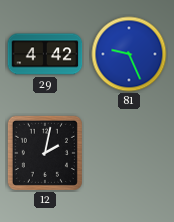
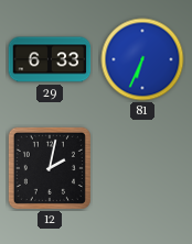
29: 4:42 -> 6:33 (50, 59)
81: 9:26 -> 6:34 (142, 59)
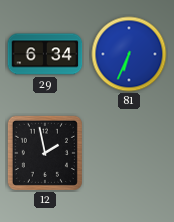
29: 6:33 -> 6:34 (45, 54)
12: 2:02 -> 1:58 (45, 153)
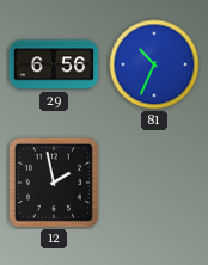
29: 6:34 -> 6:56 (54, 64)
81: 6:34 -> 10:34 (154, 64)
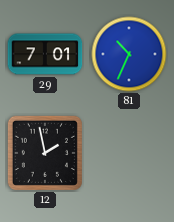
29: 6:56 -> 7:01 (45, 54)
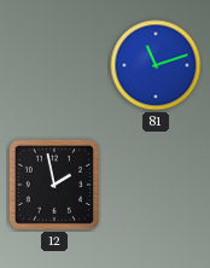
29: 7:01 -> none (45, 54)
81: 10:34 -> 11:12 (156, 65)
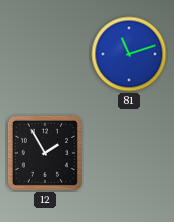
12: 1:58 -> 1:55 (45, 153)
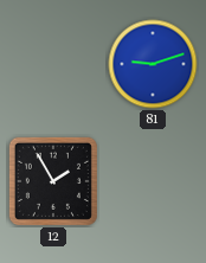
81: 11:12 -> 9:12 (153, 64)
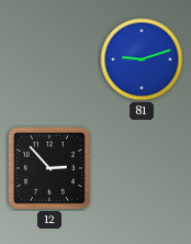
12: 1:55 -> 2:53 (49, 168)
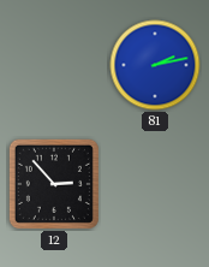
81: 9:12 -> 2:13 (155, 65)
